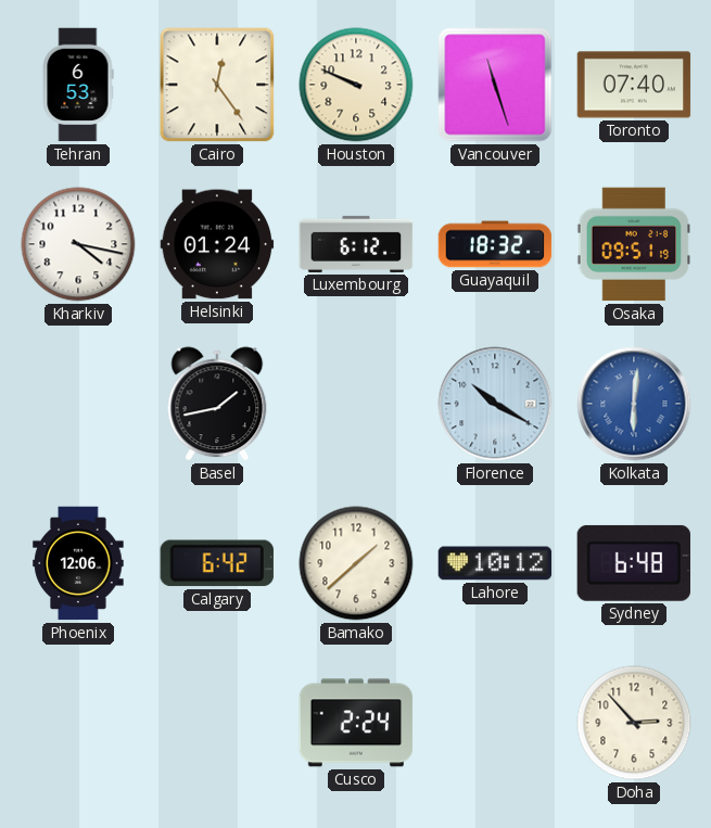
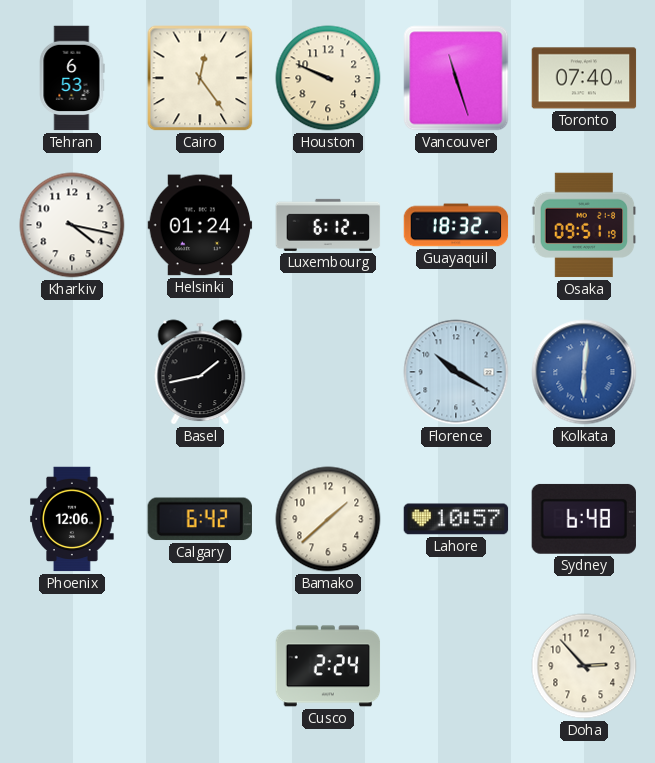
Lahore: 10:12 -> 10:57 (456, 519)
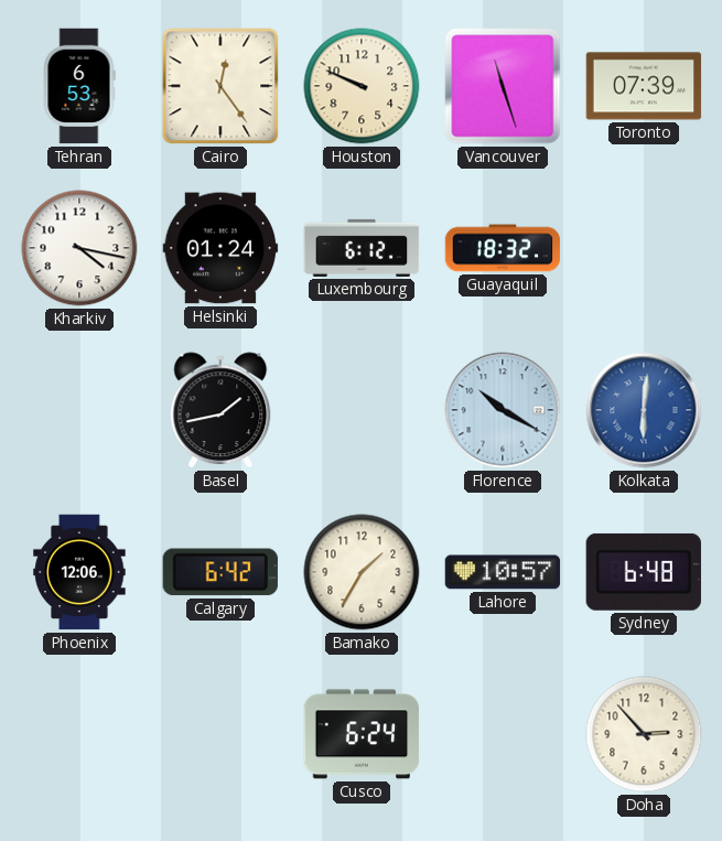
Toronto: 07:40 -> 07:39 (644, 86)
Osaka: 09:51 -> none (584, 225)
Bamako: 1:38 -> 1:35 (362, 572)
Cusco: 2:24 -> 6:24 (362, 734)
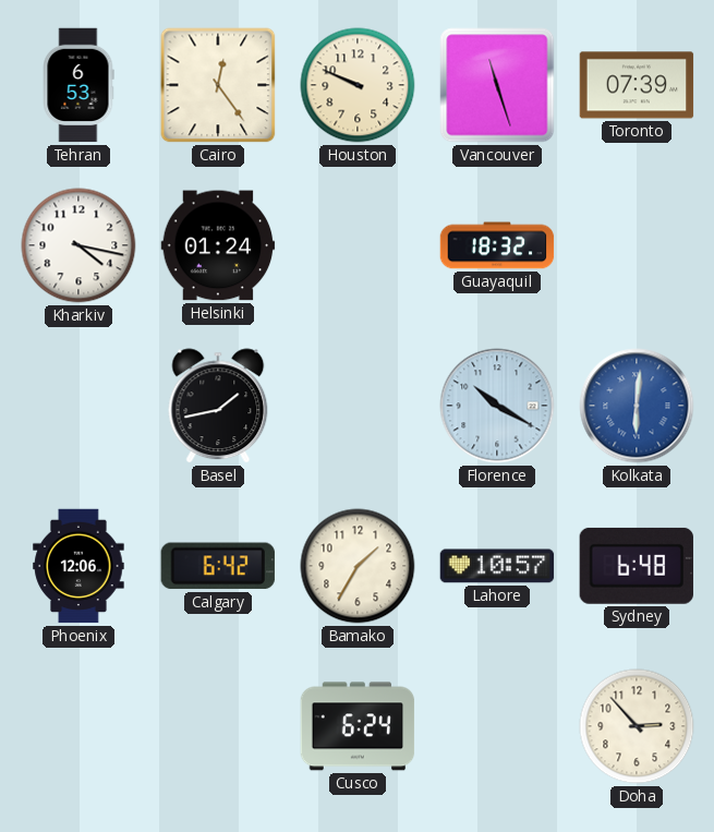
Luxembourg: 6:12 -> none (362, 248)
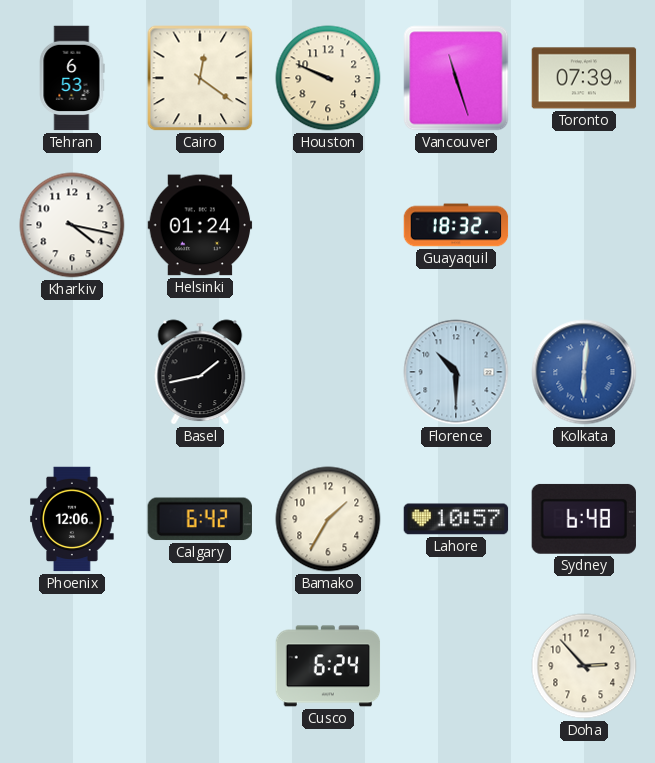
Cairo: 12:24 -> 12:21 (200, 78)
Florence: 10:20 -> 10:30 (456, 372)
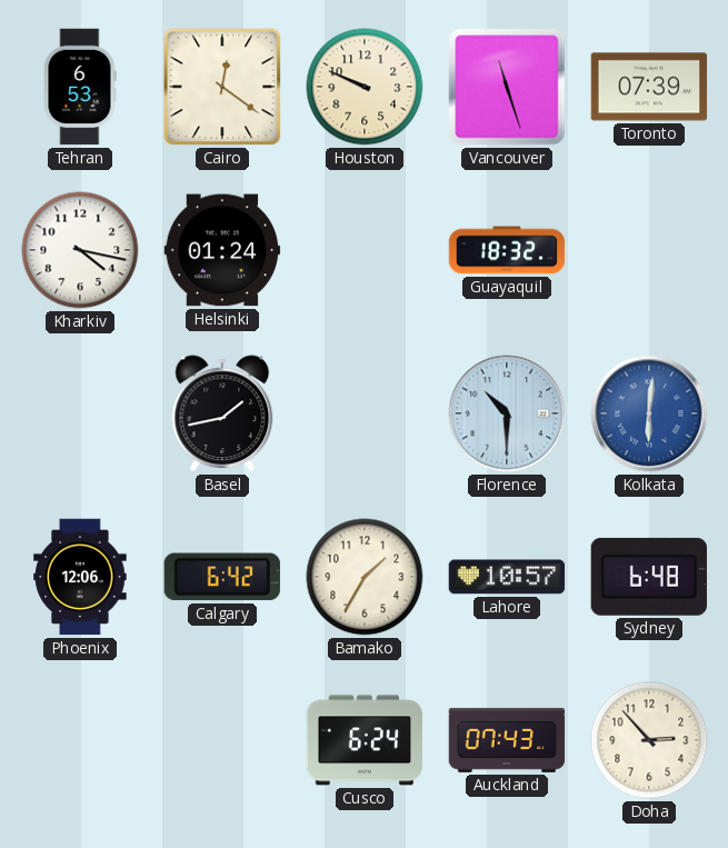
Auckland: none -> 07:43 (507, 740)
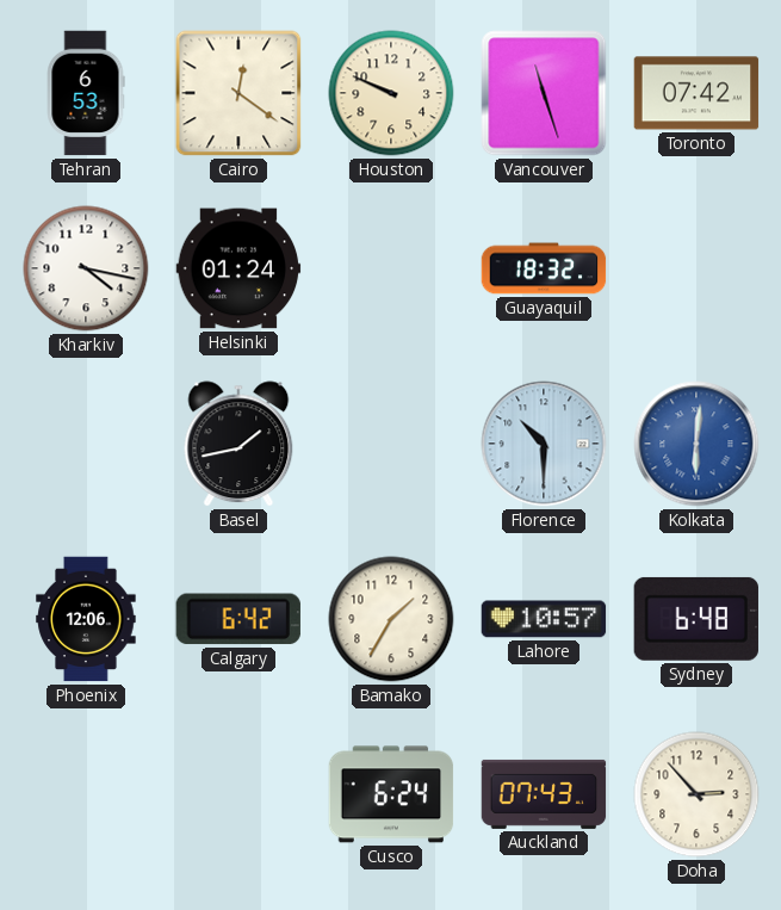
Toronto: 07:39 -> 07:42 (696, 93)
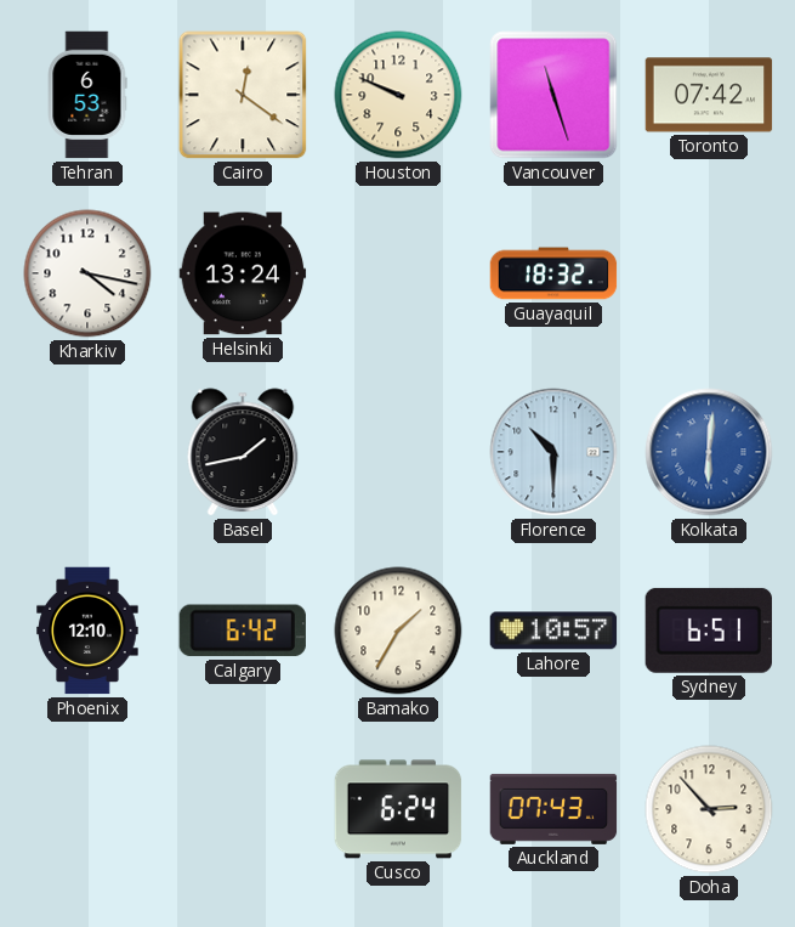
Helsinki: 01:24 -> 13:24 (243, 273)
Phoenix: 12:06 -> 12:10 (87, 631)
Sydney: 6:48 -> 6:51 (708, 631)
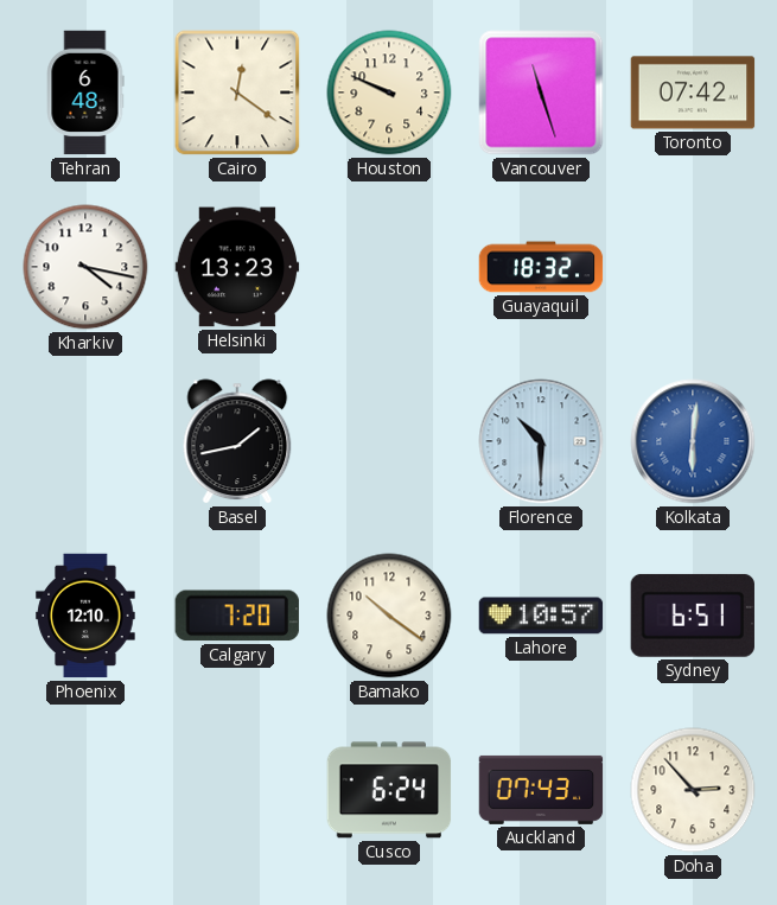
Tehran: 6:53 -> 6:48 (85, 93)
Helsinki: 13:24 -> 13:23 (237, 267)
Calgary: 6:42 -> 7:20 (237, 616)
Bamako: 1:35 -> 10:21 (389, 616)
